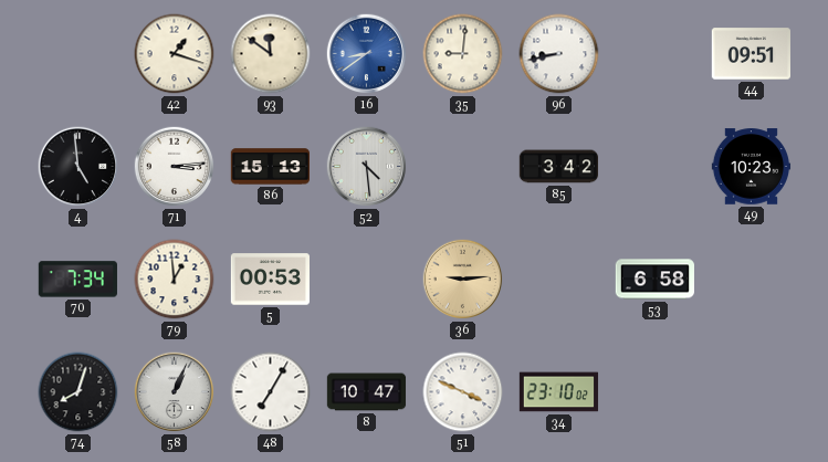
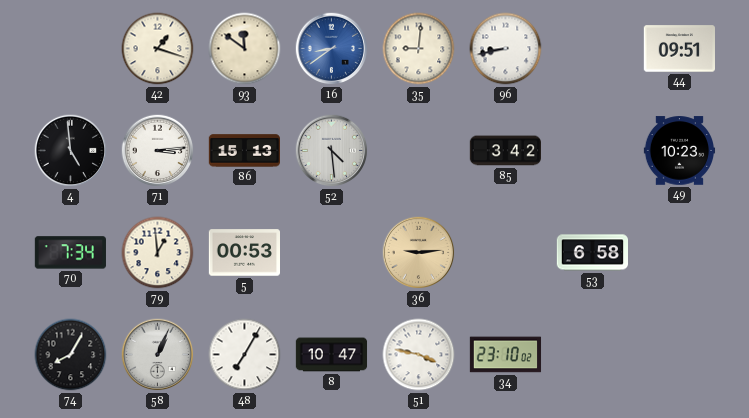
74: 8:03 -> 8:05 (71, 355)
51: 3:49 -> 3:47 (419, 355)
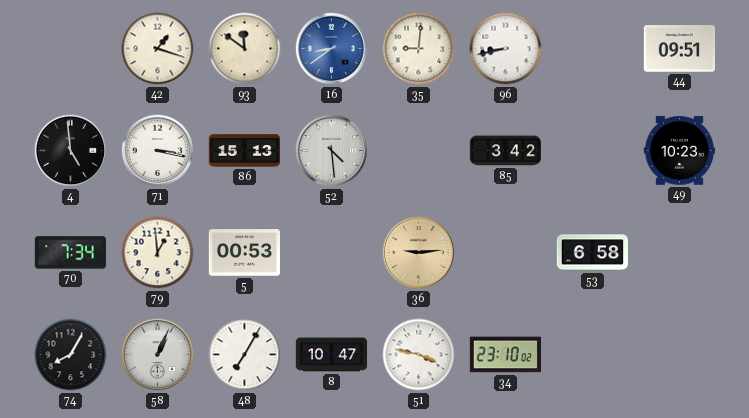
71: 3:14 -> 3:17 (158, 151)
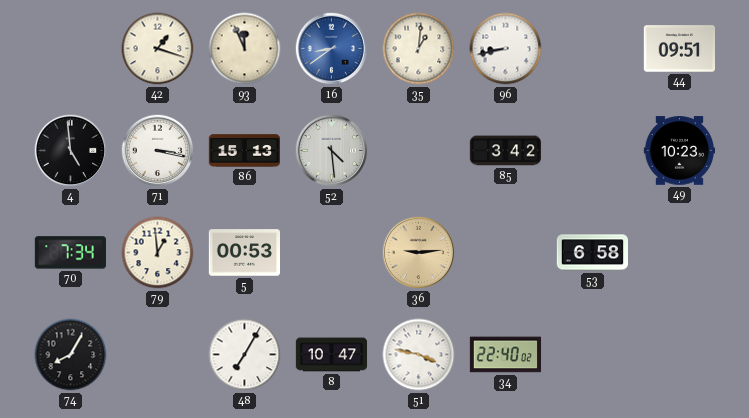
93: 11:51 -> 11:56 (245, 49)
35: 9:01 -> 1:01 (419, 49)
58: 1:04 -> none (158, 355)
34: 23:10 -> 22:40 (506, 355)
